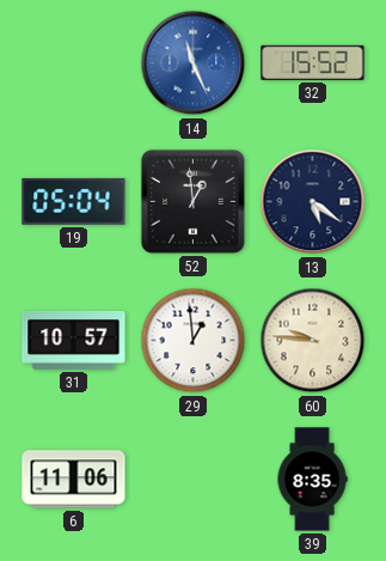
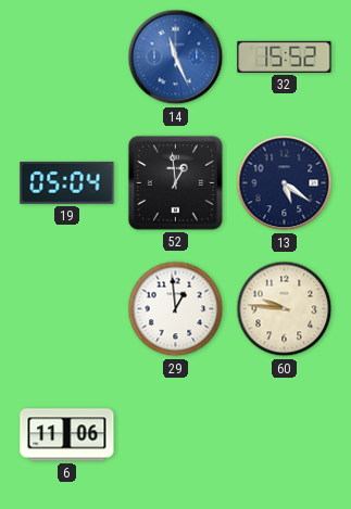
31: 10:57 -> none (74, 340)
39: 8:35 -> none (312, 480)
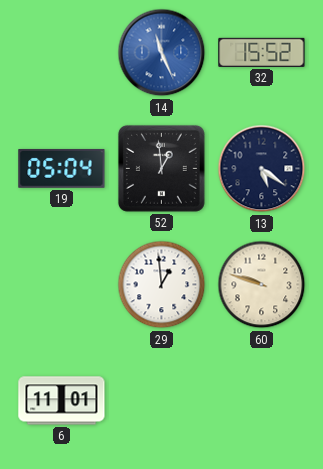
60: 9:46 -> 9:48 (262, 285)
6: 11:06 -> 11:01 (62, 401)
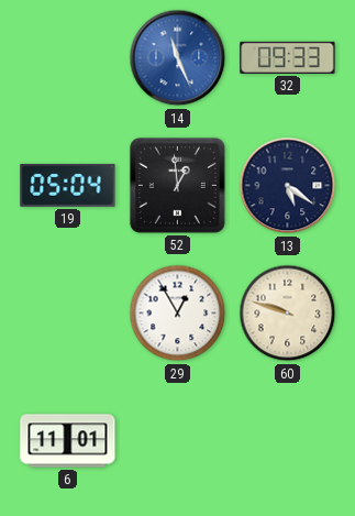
32: 15:52 -> 09:33 (288, 57)
29: 12:59 -> 12:55 (178, 314)
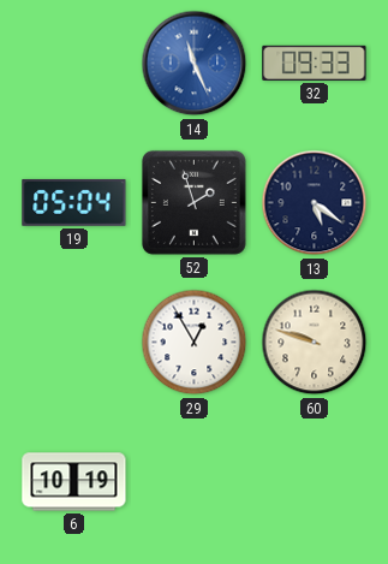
52: 12:59 -> 1:57 (193, 202)
6: 11:01 -> 10:19 (74, 482)
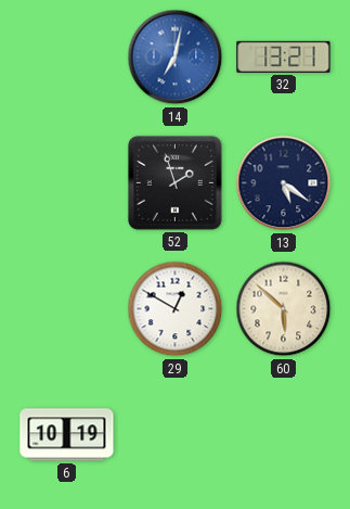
14: 11:26 -> 7:02 (176, 58)
32: 09:33 -> 13:21 (284, 56)
19: 05:04 -> none (74, 203)
29: 12:55 -> 12:50 (176, 309)
60: 9:48 -> 5:52 (284, 309)
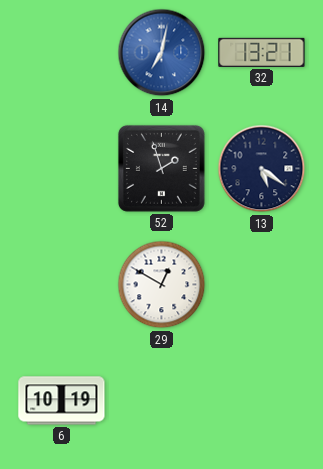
60: 5:52 -> none (284, 309)
